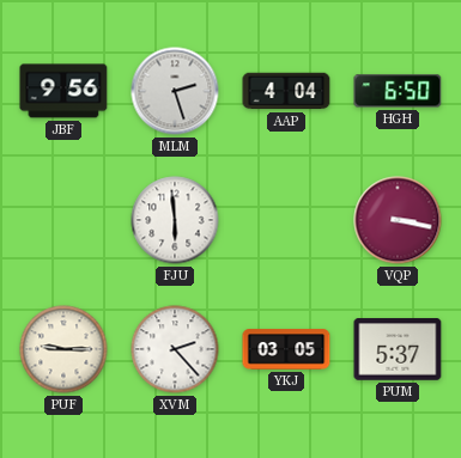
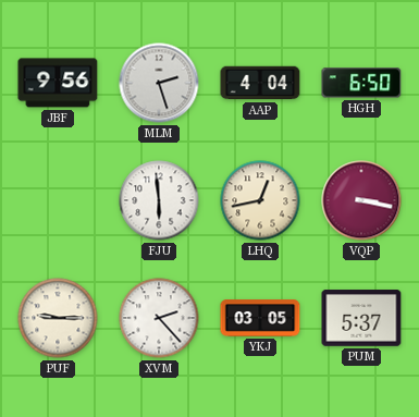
LHQ: none -> 12:43 (260, 200)
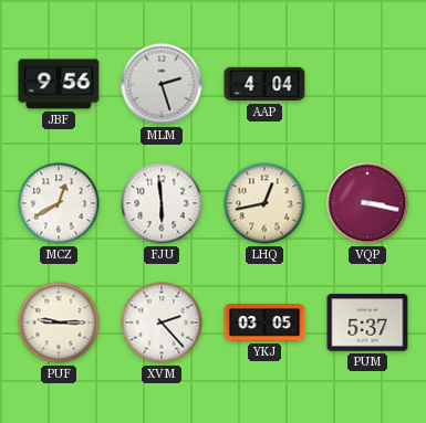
HGH: 6:50 -> none (361, 83)
MCZ: none -> 12:40 (59, 203)
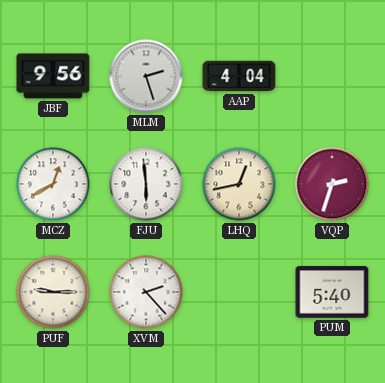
VQP: 3:17 -> 2:33 (332, 184)
YKJ: 03:05 -> none (264, 322)
PUM: 5:37 -> 5:40 (332, 292)
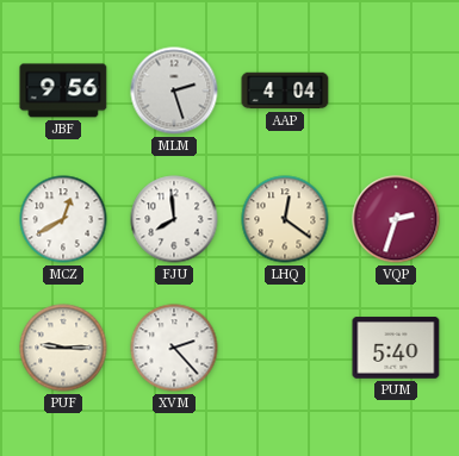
FJU: 5:59 -> 7:59 (174, 219)
LHQ: 12:43 -> 12:21 (285, 219)
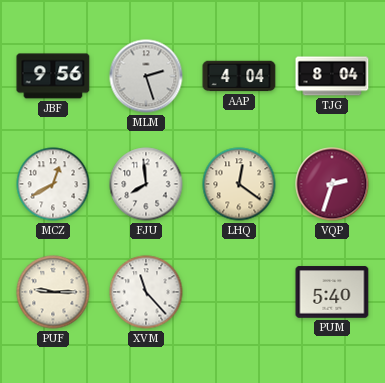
TJG: none -> 8:04 (332, 76)
XVM: 2:23 -> 11:23 (146, 292)
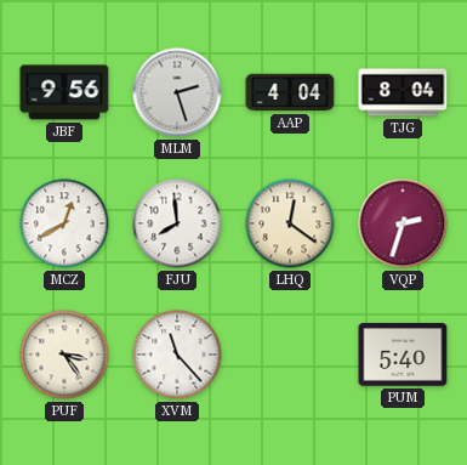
PUF: 9:15 -> 3:24 (64, 355)
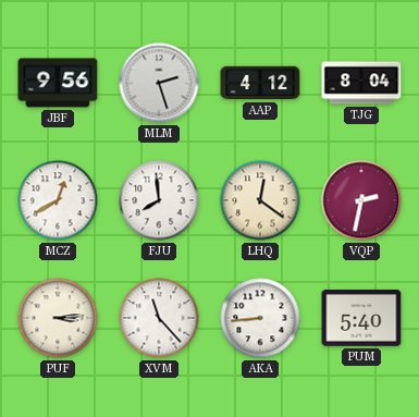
AAP: 4:04 -> 4:12 (260, 83)
VQP: 2:33 -> 2:32 (361, 200)
PUF: 3:24 -> 3:14 (58, 318)
AKA: none -> 8:44 (260, 318)
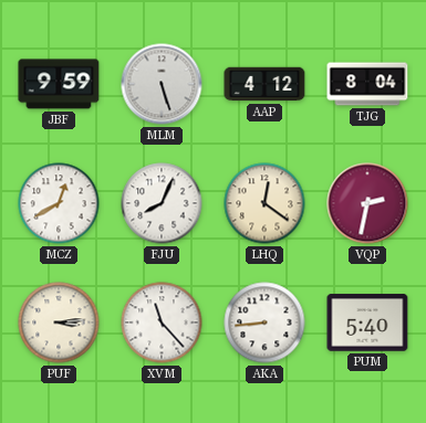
JBF: 9:56 -> 9:59 (59, 84)
MLM: 2:27 -> 5:27 (162, 84)
FJU: 7:59 -> 8:04 (162, 203)
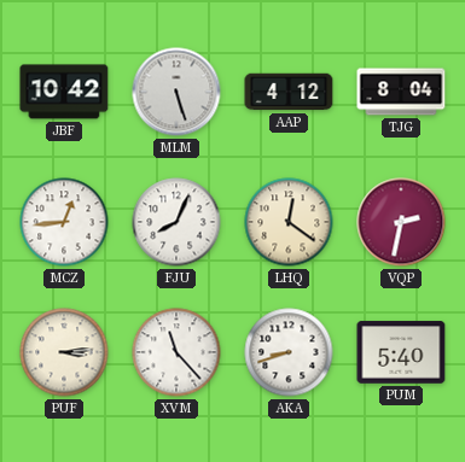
JBF: 9:59 -> 10:42 (64, 92)
MCZ: 12:40 -> 12:44 (64, 222)
AKA: 8:44 -> 8:42 (289, 352)
